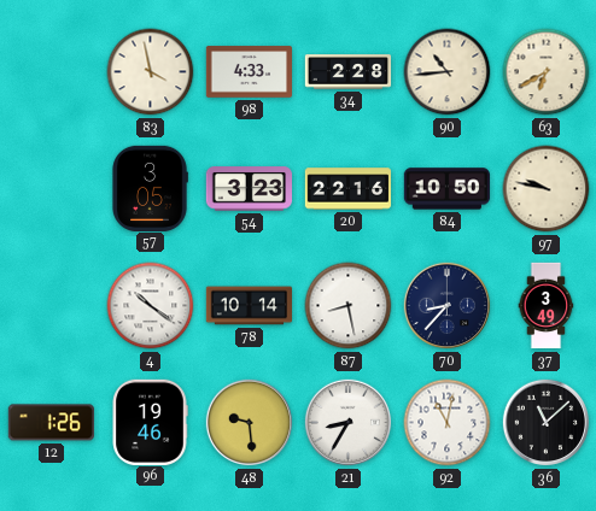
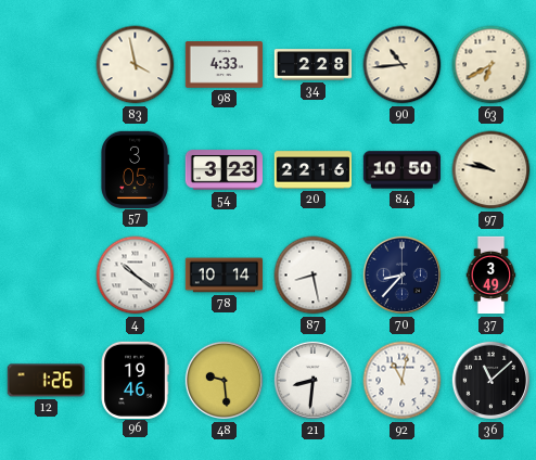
21: 8:35 -> 8:31 (314, 381)
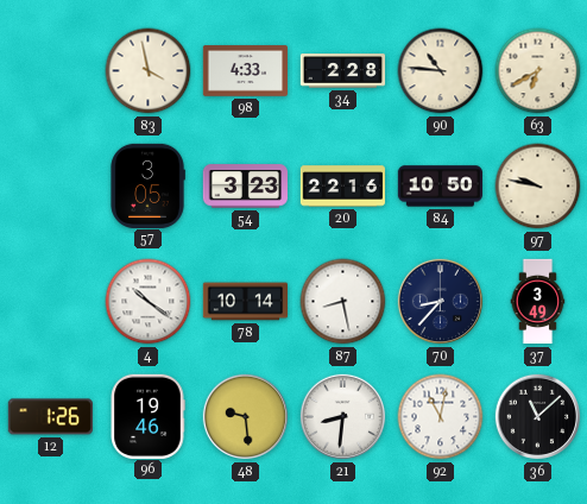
90: 10:44 -> 10:46 (441, 71)
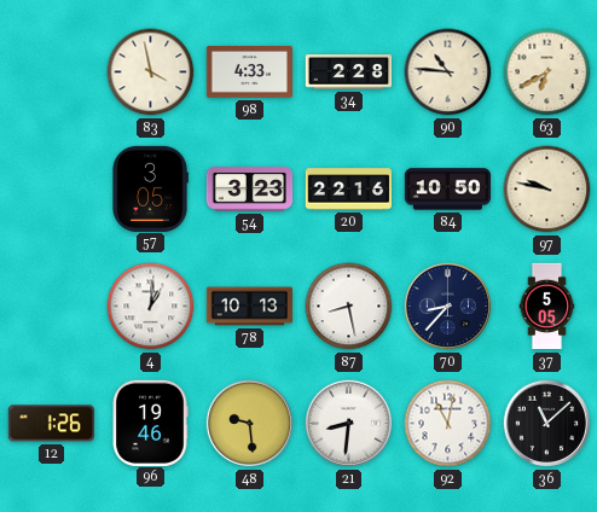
4: 10:21 -> 1:01 (151, 307)
78: 10:14 -> 10:13 (250, 307)
37: 3:49 -> 5:05 (547, 307)
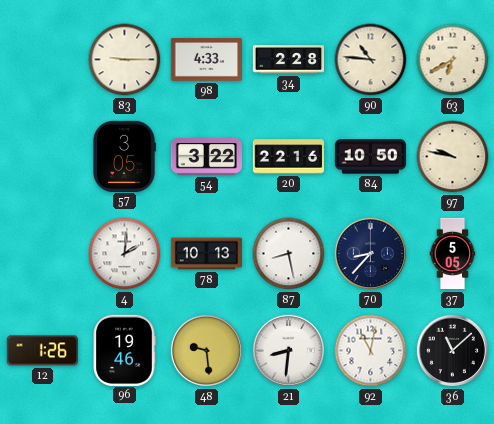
83: 3:58 -> 9:15 (125, 60)
54: 3:23 -> 3:22 (206, 157)
4: 1:01 -> 2:01 (125, 254)
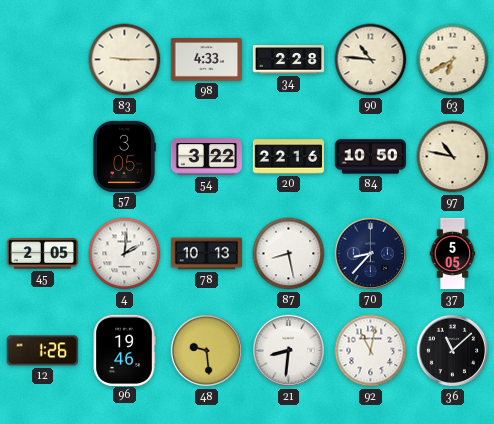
97: 9:47 -> 10:47 (453, 157)
45: none -> 2:05 (42, 254)
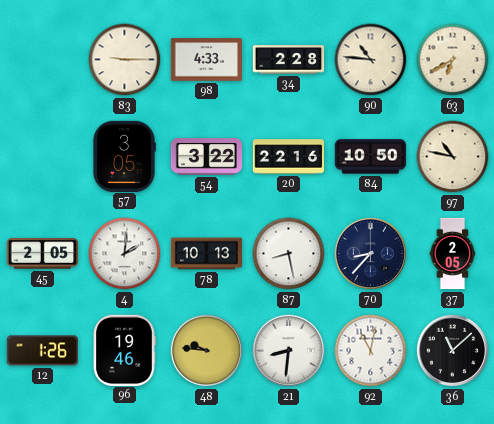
37: 5:05 -> 2:05 (453, 254)
48: 9:29 -> 9:46 (207, 351)
